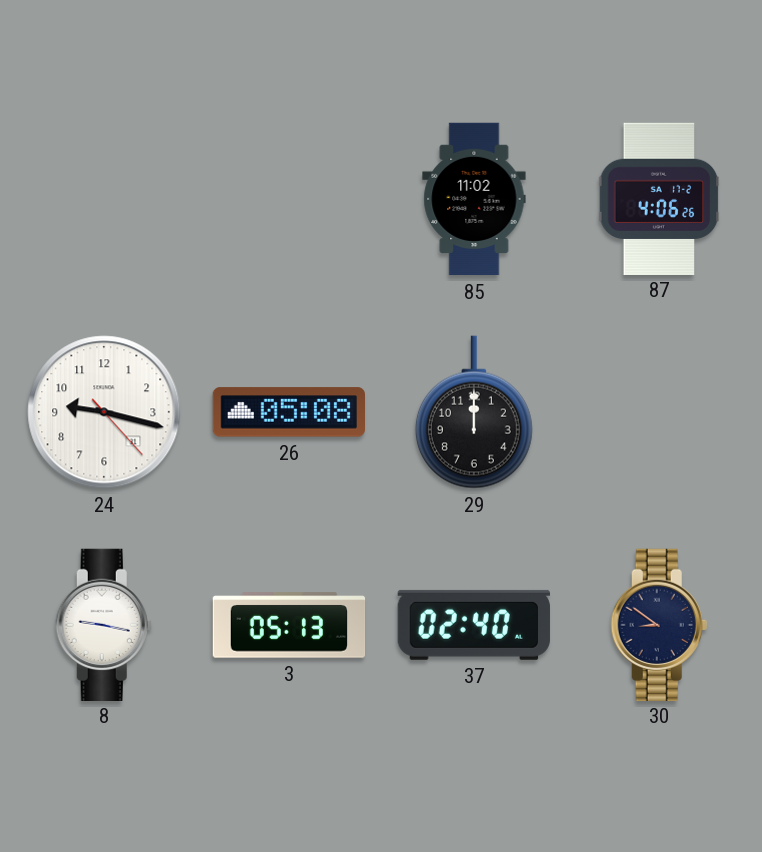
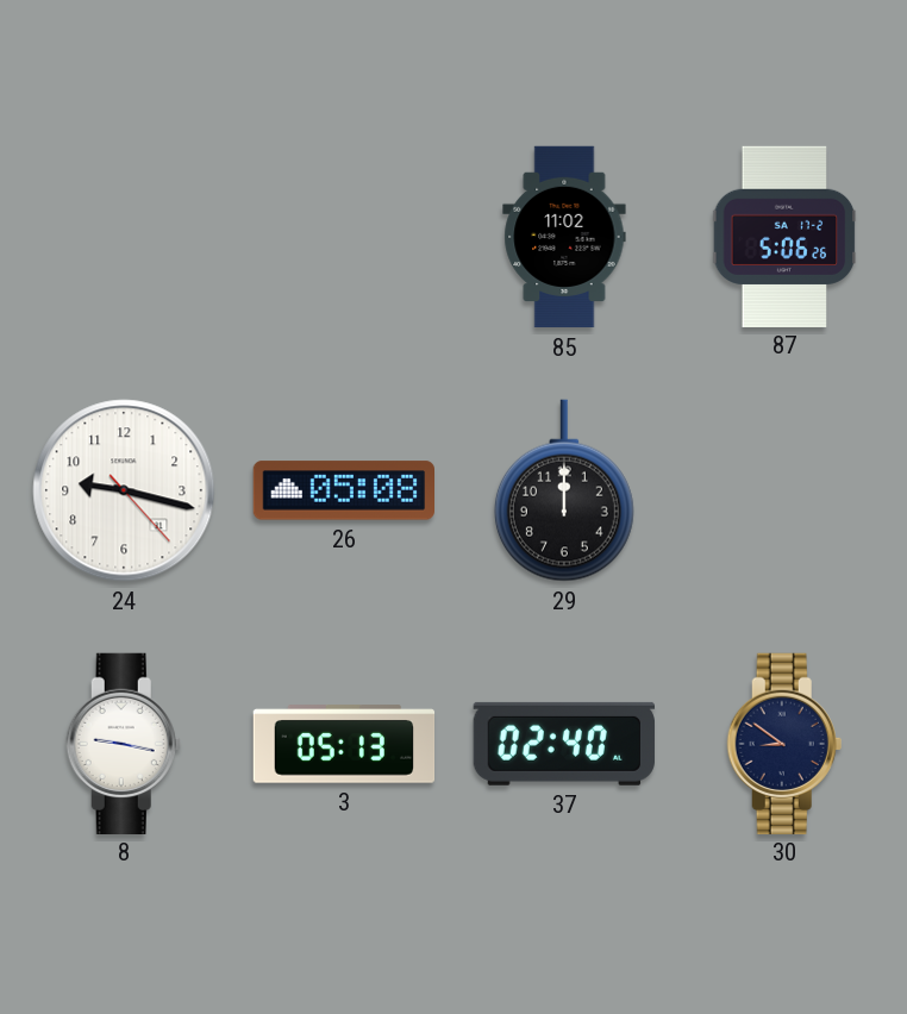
87: 4:06 -> 5:06 (784, 236)
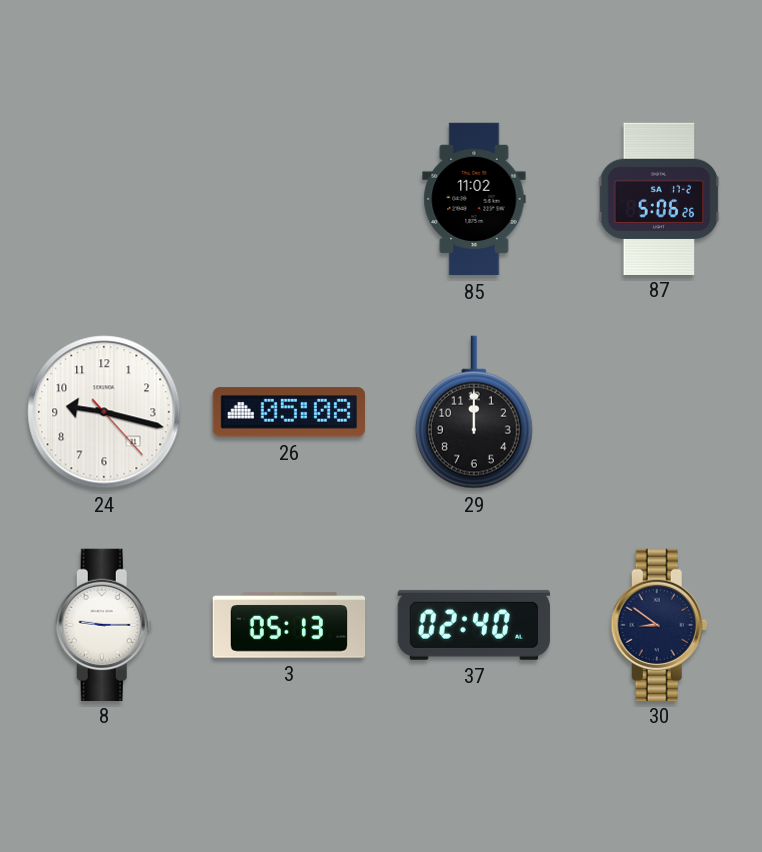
8: 9:17 -> 9:15 (104, 624)
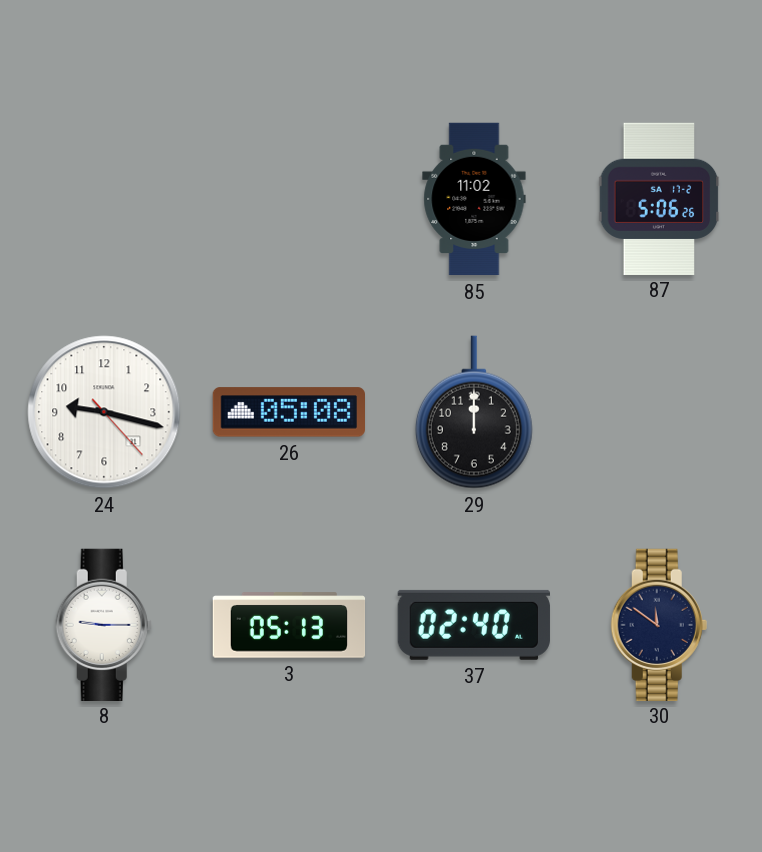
30: 8:51 -> 11:51 (659, 624)
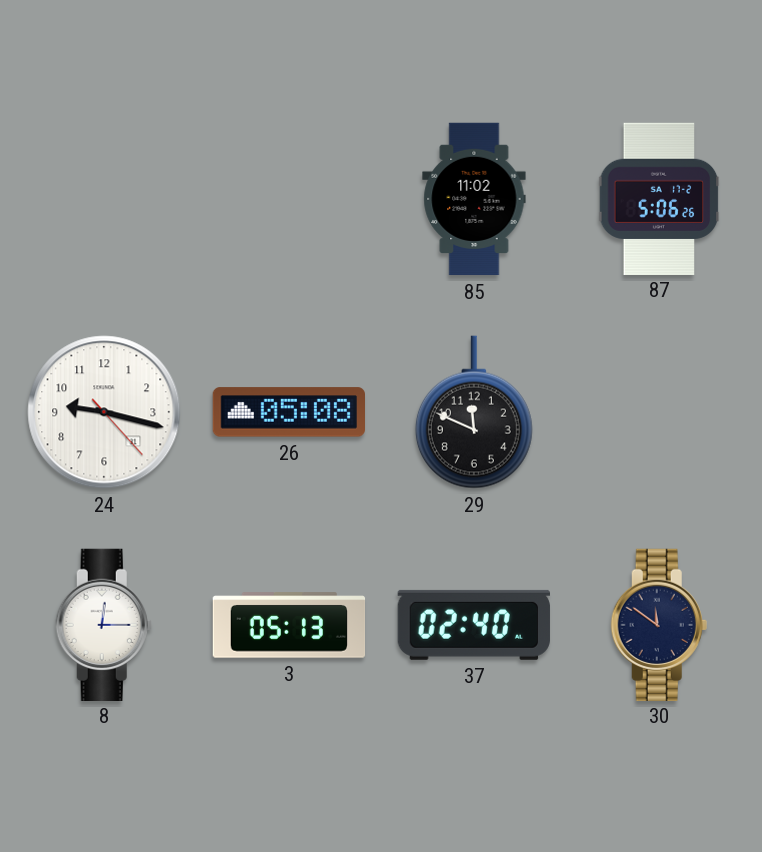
29: 12:00 -> 11:49 (474, 412)
8: 9:15 -> 12:15 (104, 624)
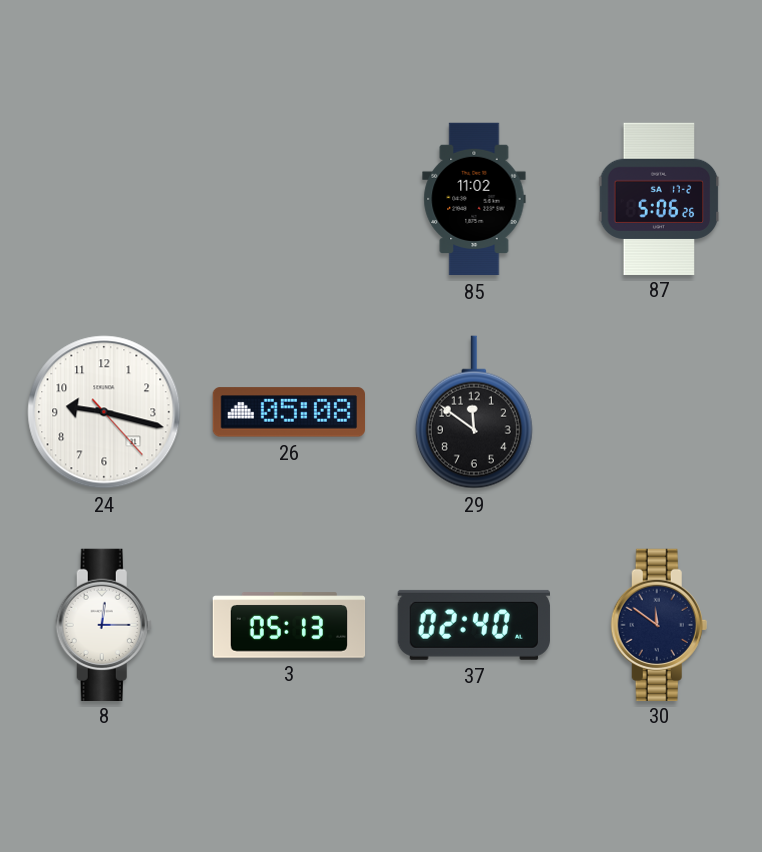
29: 11:49 -> 11:51 (474, 412)
